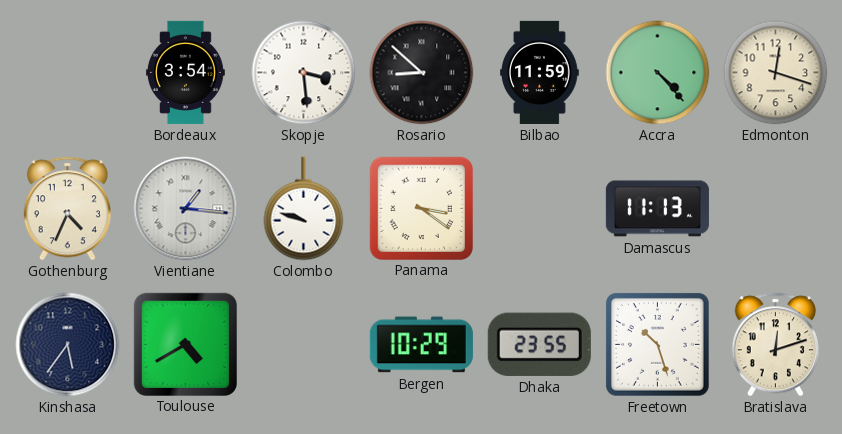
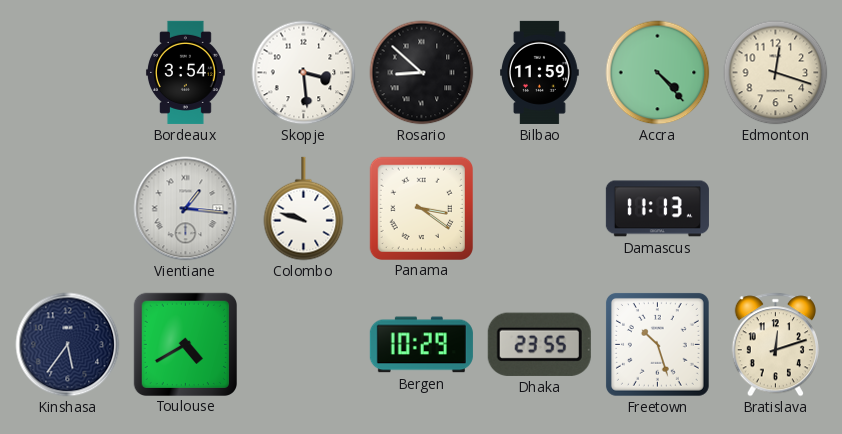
Gothenburg: 4:34 -> none (67, 209)
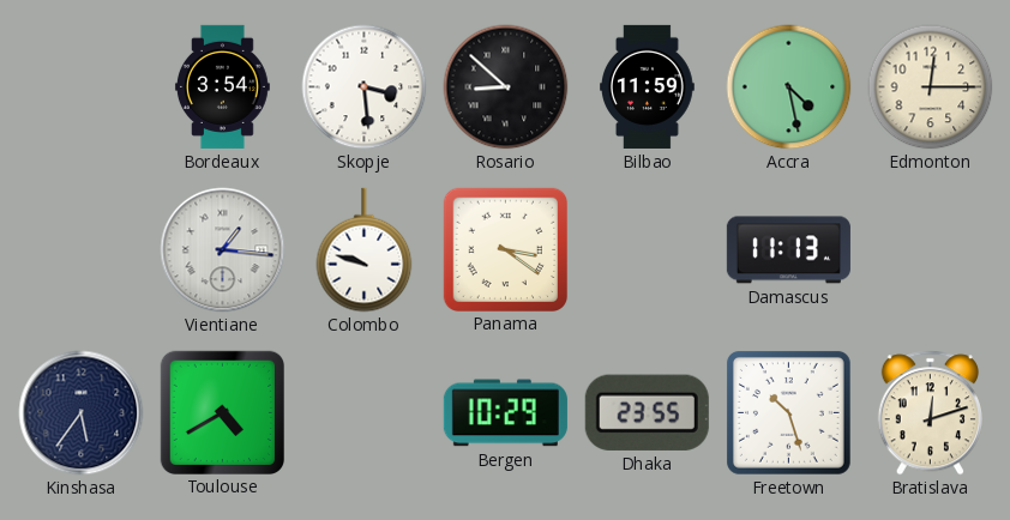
Accra: 4:23 -> 4:28 (789, 87)
Edmonton: 12:18 -> 12:15 (931, 87)
